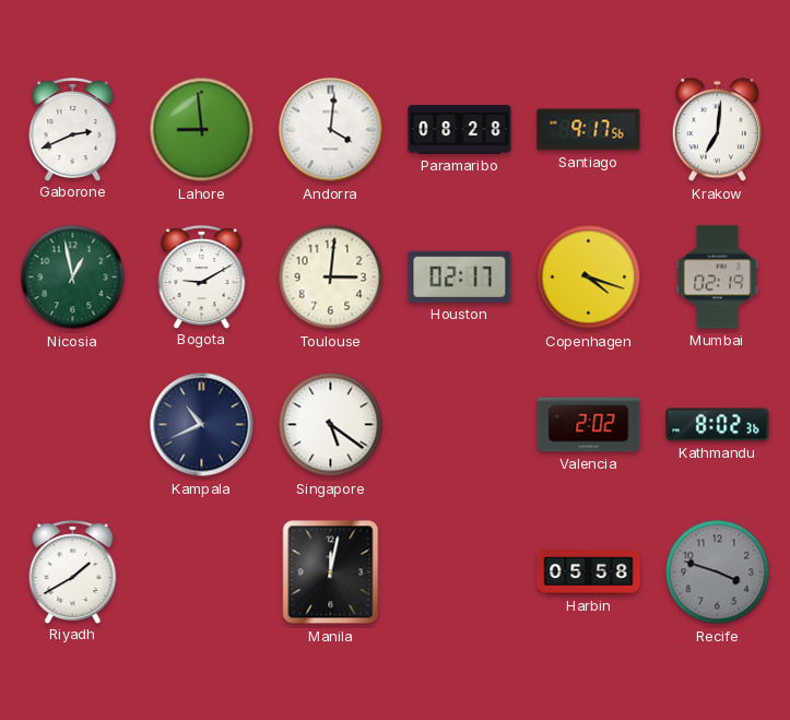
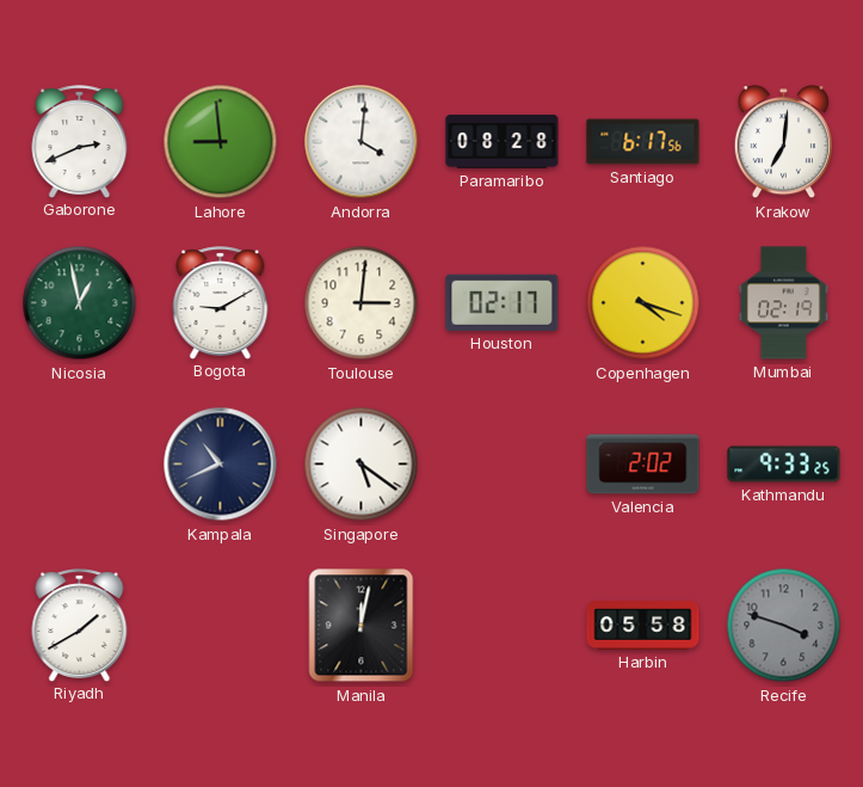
Santiago: 9:17 -> 6:17 (643, 142)
Kathmandu: 8:02 -> 9:33 (784, 465)
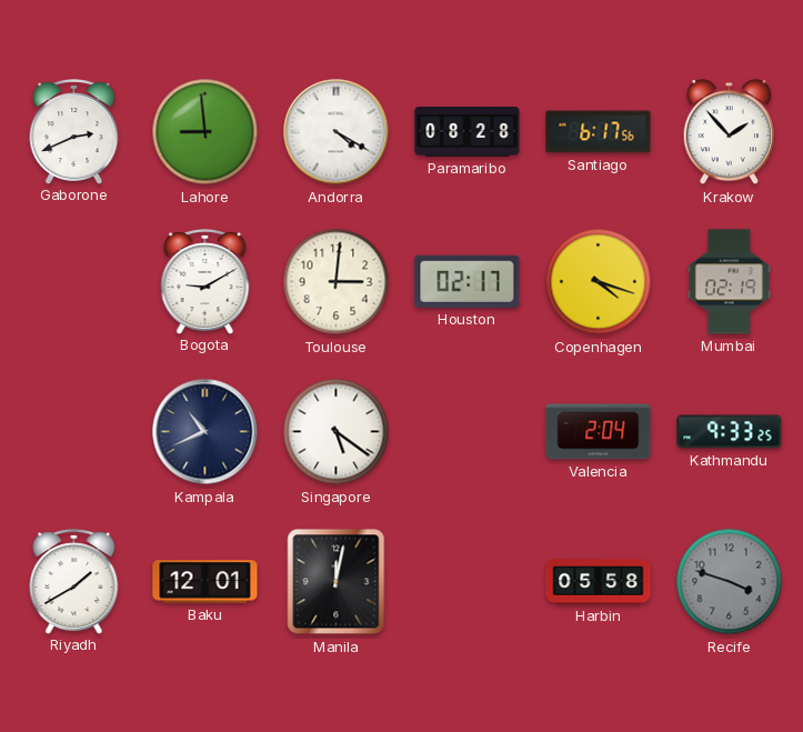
Andorra: 4:01 -> 4:20 (337, 132)
Krakow: 7:01 -> 1:53 (729, 132)
Nicosia: 12:58 -> none (80, 303)
Valencia: 2:02 -> 2:04 (599, 432)
Baku: none -> 12:01 (205, 582)
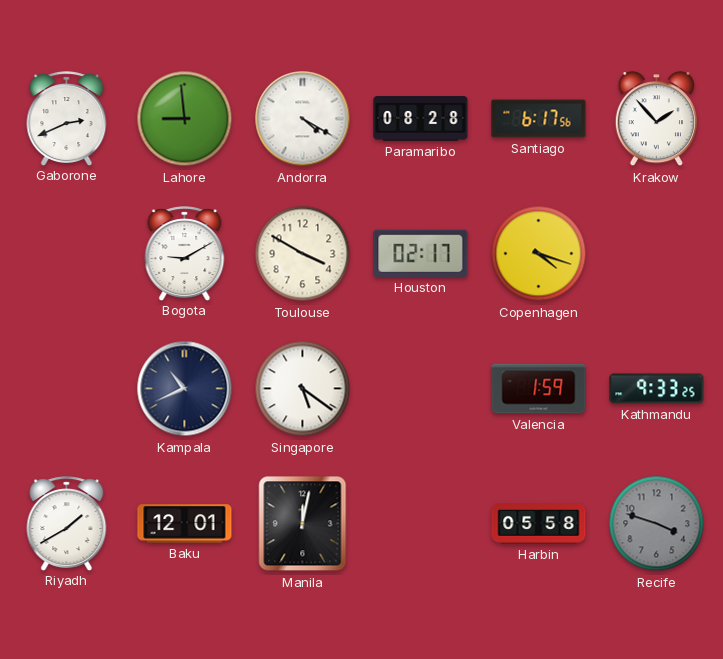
Toulouse: 3:01 -> 3:50 (303, 254)
Mumbai: 02:19 -> none (729, 282)
Valencia: 2:04 -> 1:59 (539, 389)
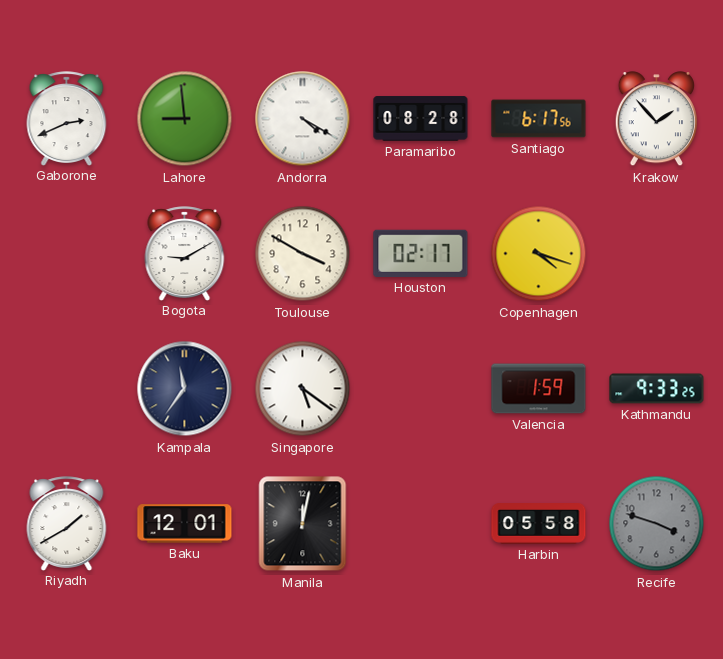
Kampala: 10:41 -> 11:36 (185, 389)
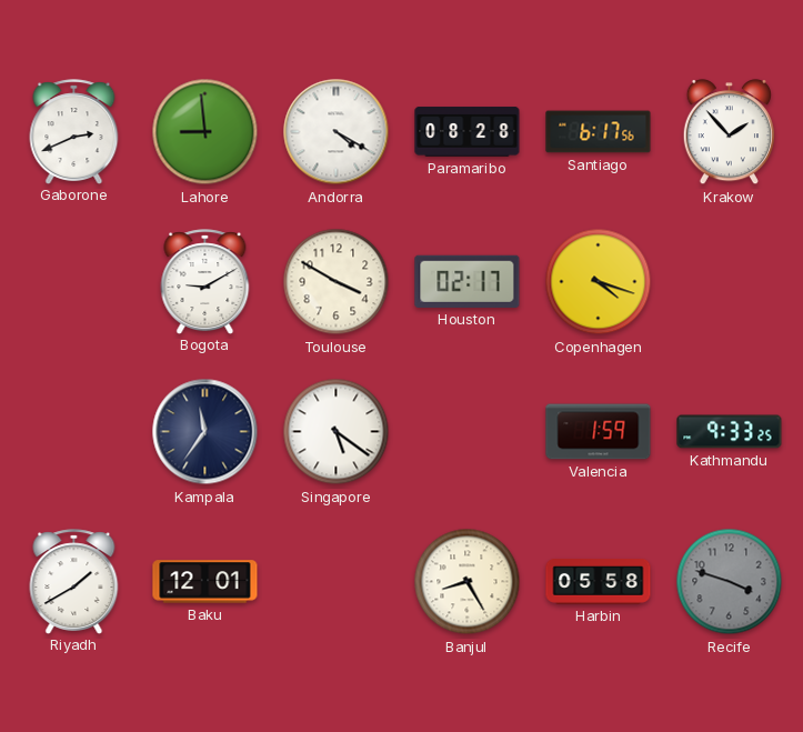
Manila: 12:02 -> none (303, 524)
Banjul: none -> 8:25 (468, 582)
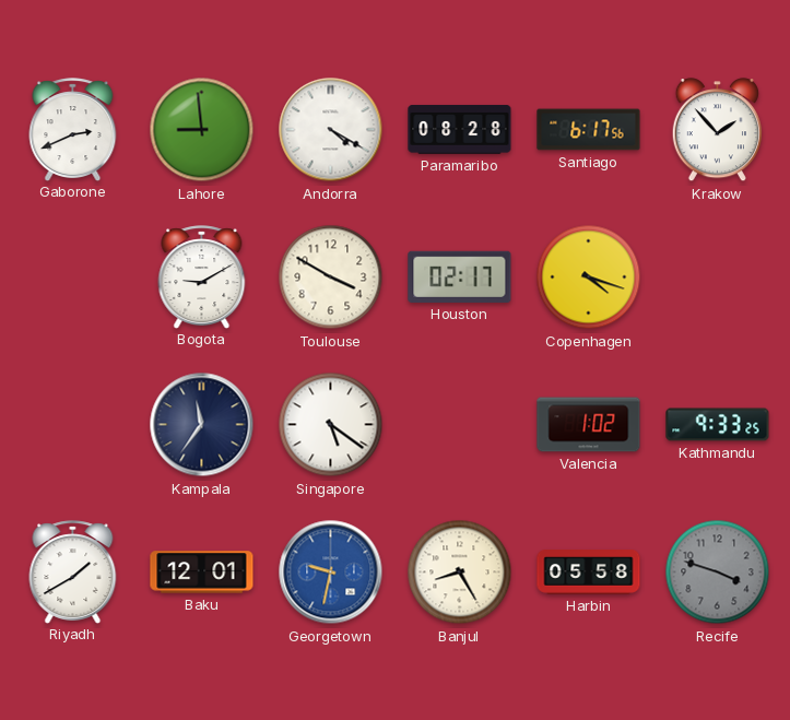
Valencia: 1:59 -> 1:02 (589, 425)
Georgetown: none -> 9:32 (331, 573)
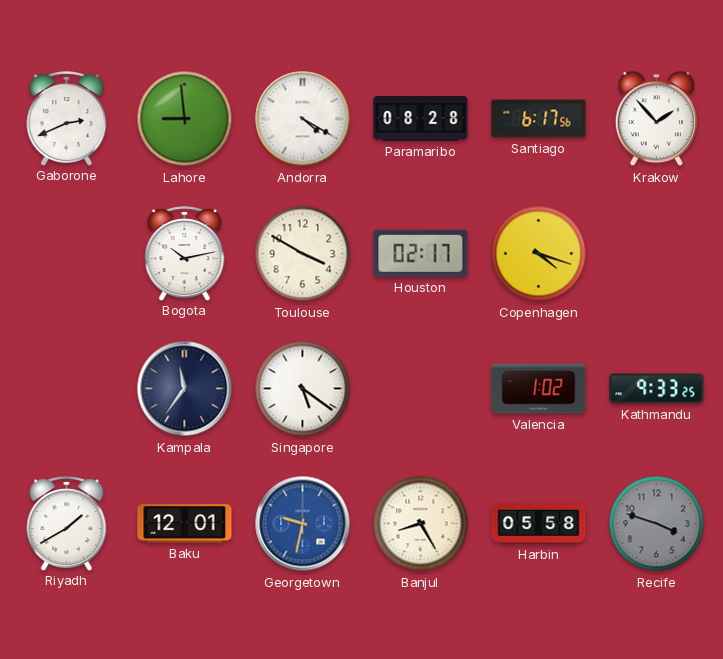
Bogota: 9:10 -> 10:13 (185, 253)
